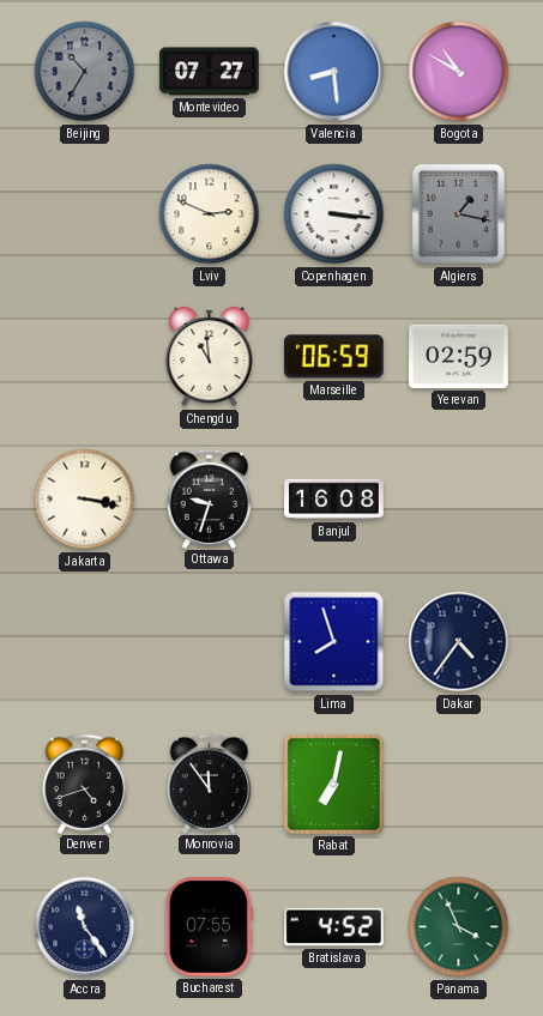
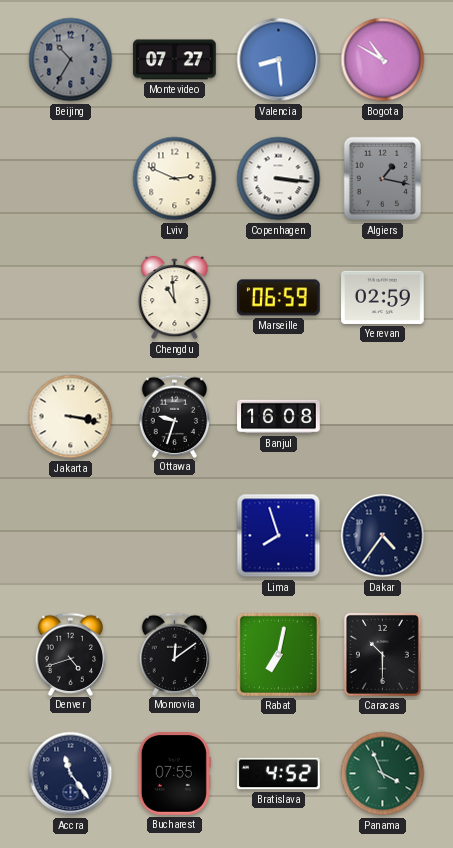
Monrovia: 11:54 -> 12:09 (175, 654)
Caracas: none -> 10:30 (382, 654)
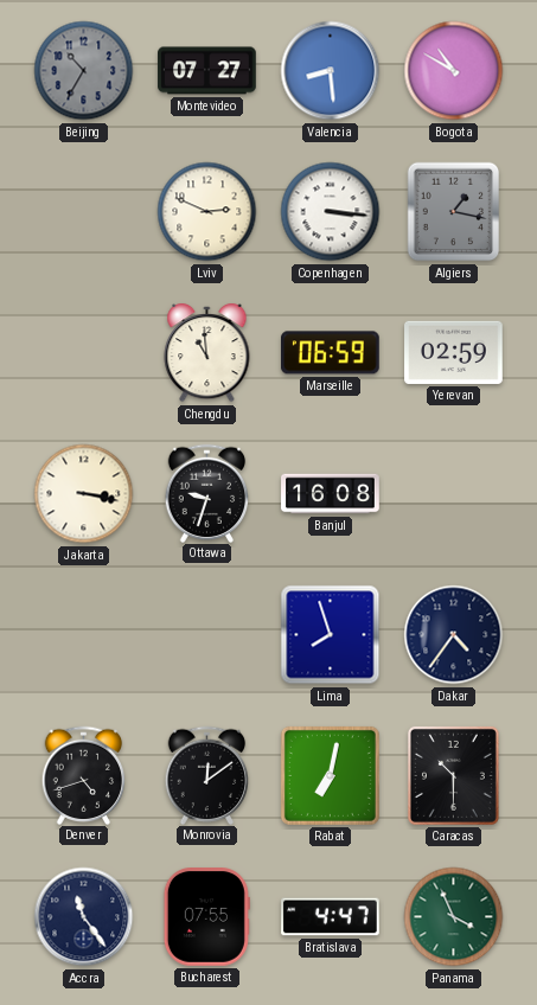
Bratislava: 4:52 -> 4:47 (331, 917)
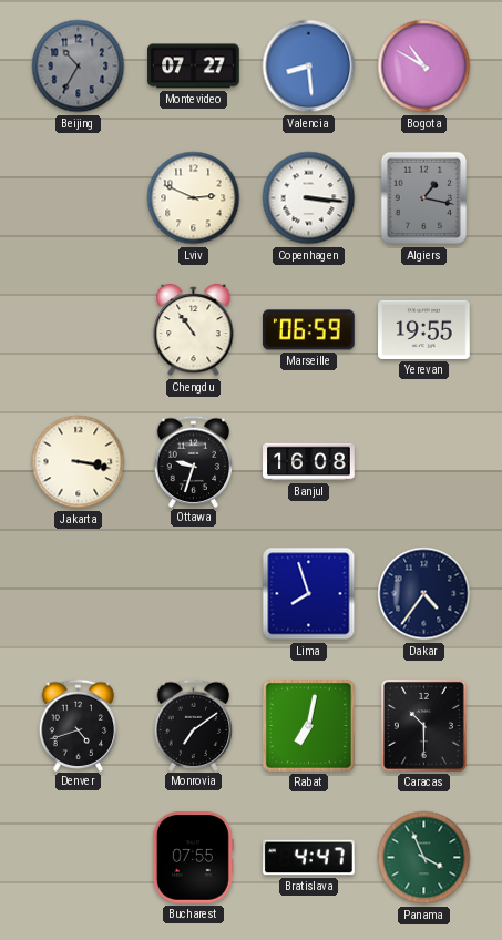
Chengdu: 10:59 -> 10:54 (194, 330)
Yerevan: 02:59 -> 19:55 (424, 329)
Monrovia: 12:09 -> 7:09 (194, 725)
Accra: 11:24 -> none (84, 917)
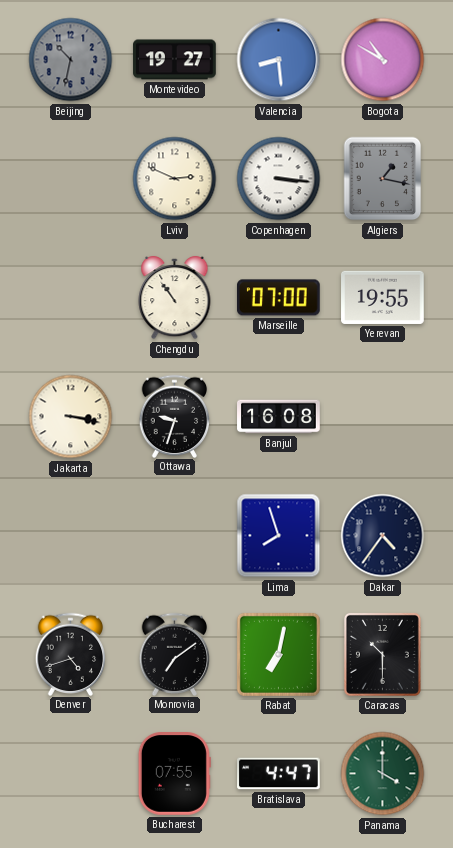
Beijing: 10:35 -> 10:32 (71, 60)
Montevideo: 07:27 -> 19:27 (175, 60)
Marseille: 06:59 -> 07:00 (279, 298)
Panama: 3:56 -> 4:00 (383, 774)
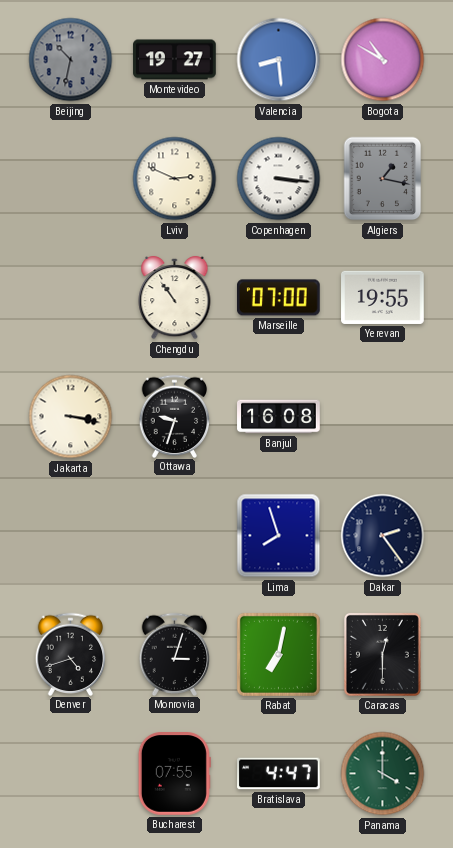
Dakar: 4:36 -> 2:24 (383, 536)
Monrovia: 7:09 -> 3:03 (175, 654)
Caracas: 10:30 -> 12:30 (382, 654)
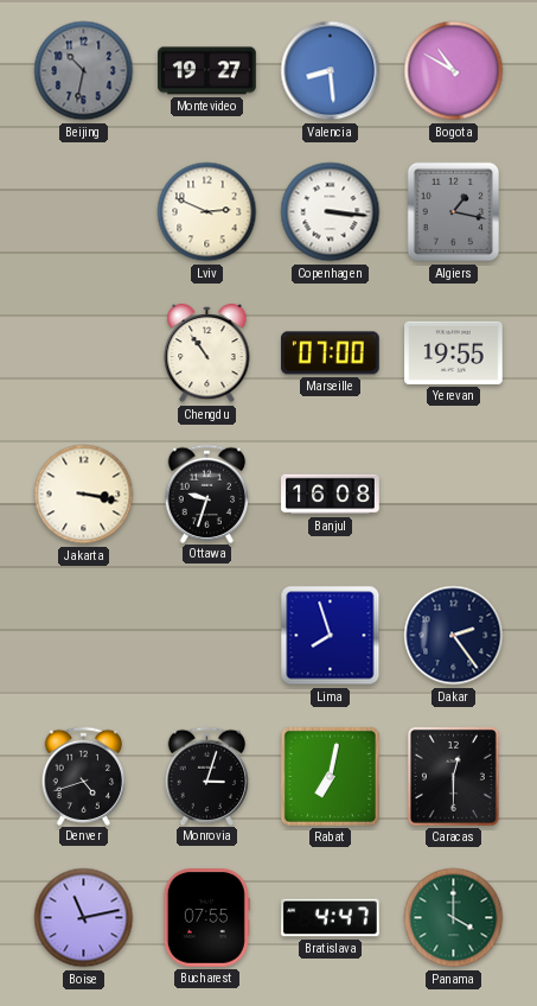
Boise: none -> 11:13 (84, 918)
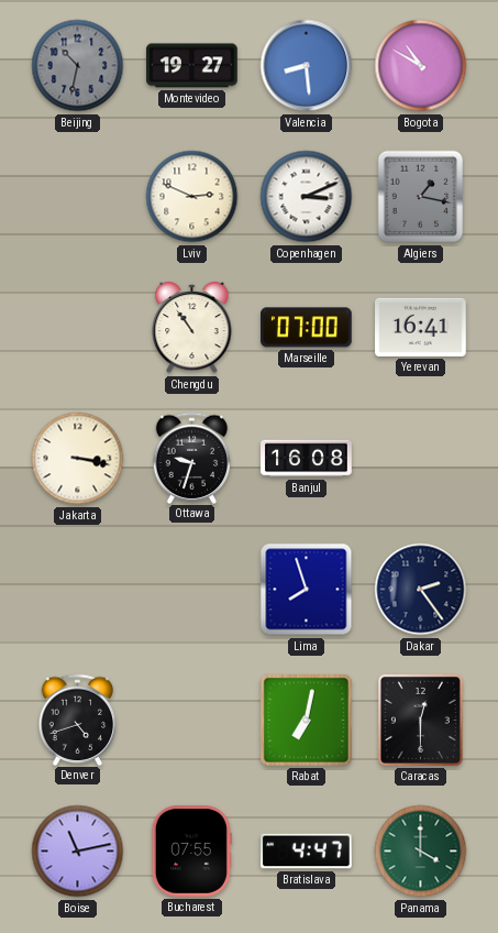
Copenhagen: 3:16 -> 3:11 (307, 197)
Yerevan: 19:55 -> 16:41 (421, 327)
Monrovia: 3:03 -> none (207, 776)
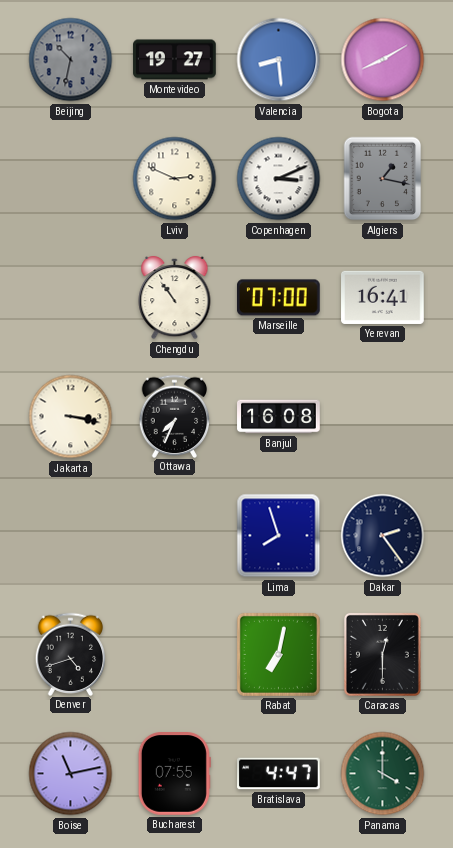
Bogota: 10:50 -> 8:10 (383, 60)
Ottawa: 9:33 -> 7:34 (175, 416)
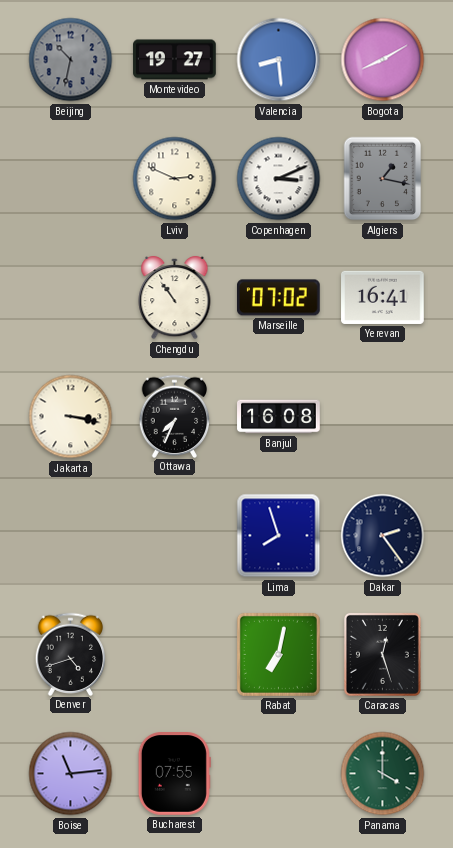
Marseille: 07:00 -> 07:02 (279, 298)
Caracas: 12:30 -> 12:27 (382, 654)
Boise: 11:13 -> 11:14 (71, 774)
Bratislava: 4:47 -> none (279, 774)
